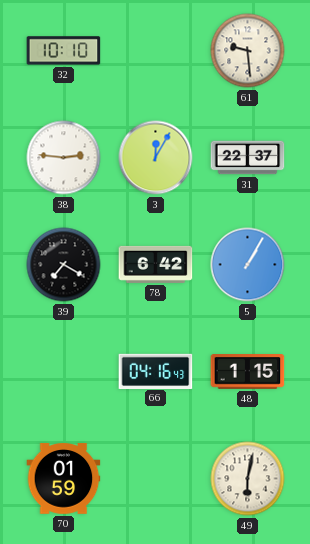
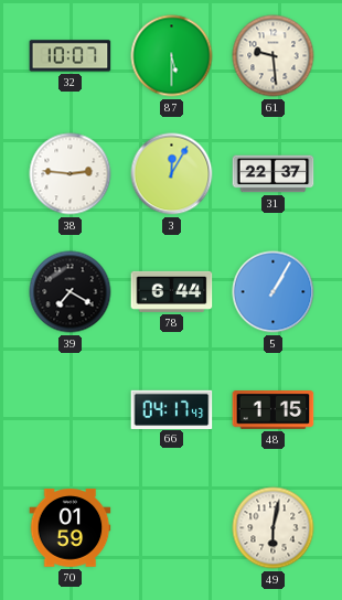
32: 10:10 -> 10:07 (71, 56)
87: none -> 5:30 (172, 56)
78: 6:42 -> 6:44 (172, 291)
66: 04:16 -> 04:17 (172, 409)
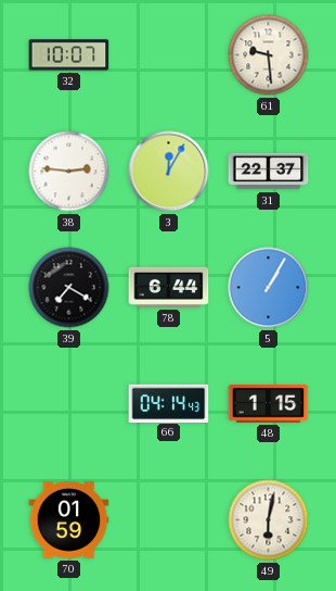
87: 5:30 -> none (172, 56)
66: 04:17 -> 04:14 (169, 403)
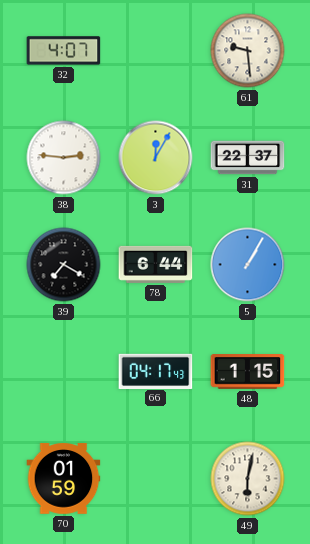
32: 10:07 -> 4:07 (64, 51)
66: 04:14 -> 04:17 (156, 371)
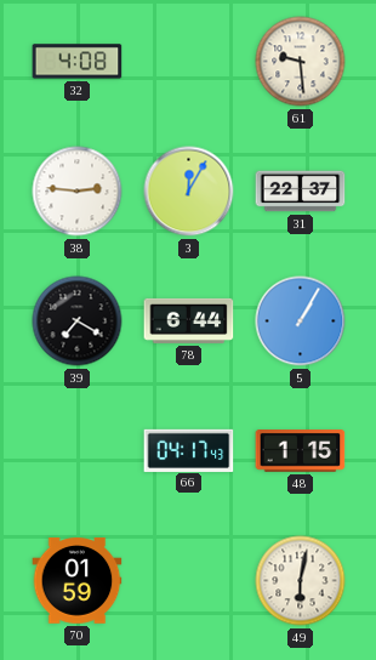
32: 4:07 -> 4:08 (78, 62)
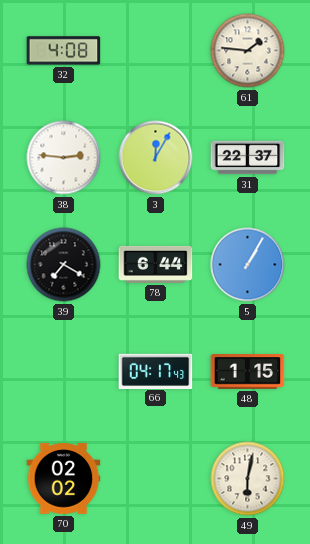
61: 9:29 -> 1:46 (248, 51)
70: 01:59 -> 02:02 (64, 479)
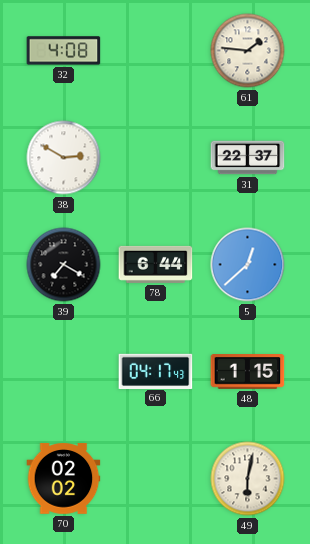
38: 2:46 -> 2:50 (64, 158)
3: 12:05 -> none (156, 158)
5: 1:05 -> 12:38 (248, 265)
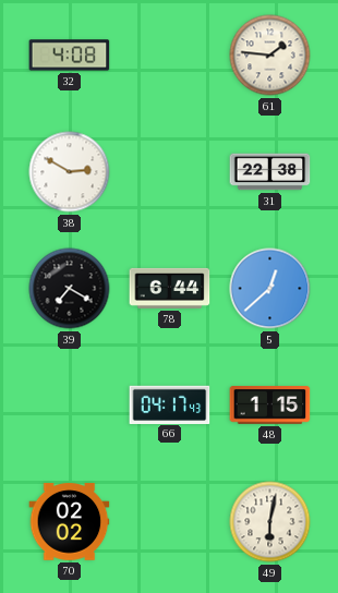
31: 22:37 -> 22:38 (270, 172)
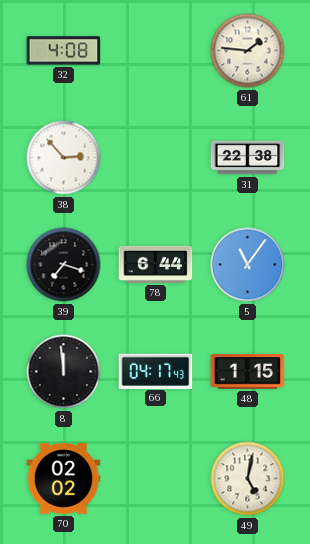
38: 2:50 -> 2:53 (64, 158)
39: 7:20 -> 7:18 (64, 265)
5: 12:38 -> 11:06 (248, 265)
8: none -> 11:59 (64, 372)
49: 6:02 -> 5:02 (248, 479)
